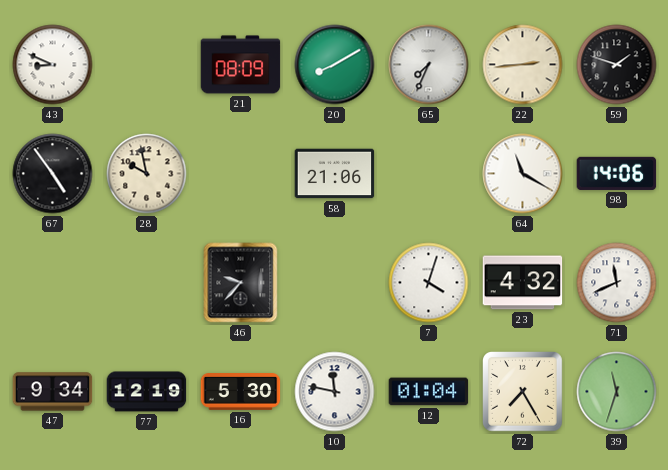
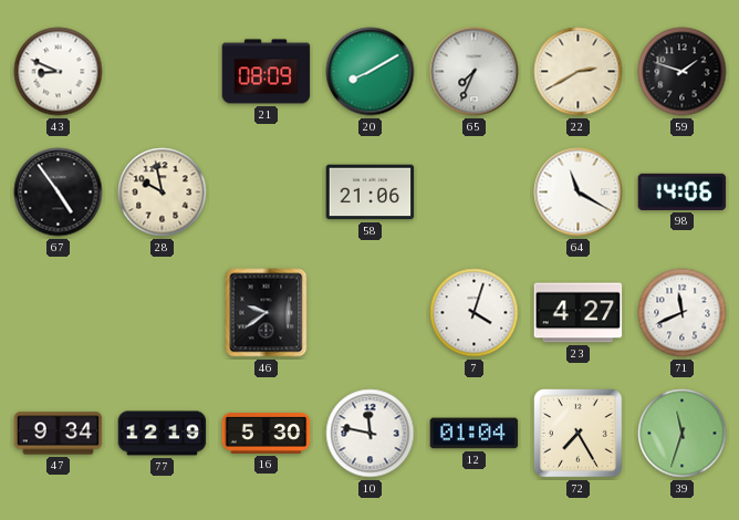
22: 2:44 -> 2:40 (579, 72)
46: 9:37 -> 9:39 (267, 313)
23: 4:32 -> 4:27 (579, 313)
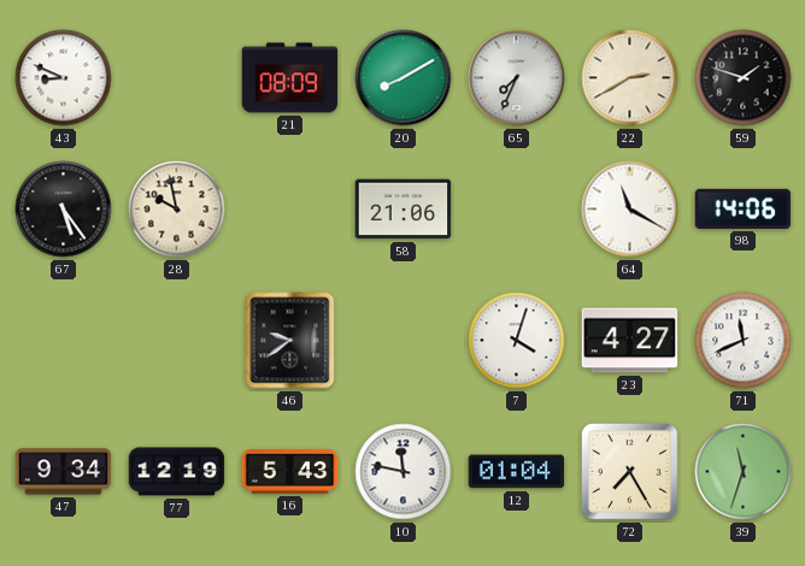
67: 4:54 -> 5:24 (64, 210)
16: 5:30 -> 5:43 (290, 472)
